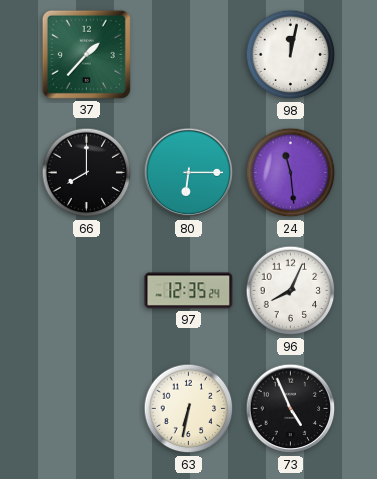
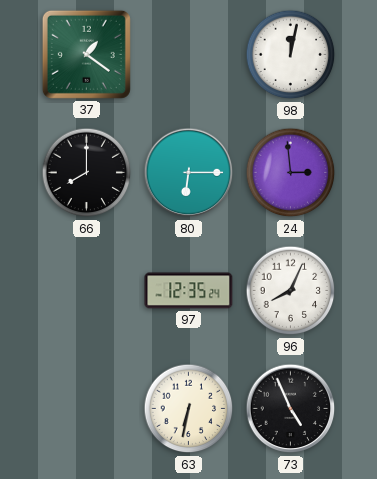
37: 1:37 -> 1:21 (86, 54)
24: 11:29 -> 2:59 (291, 173)
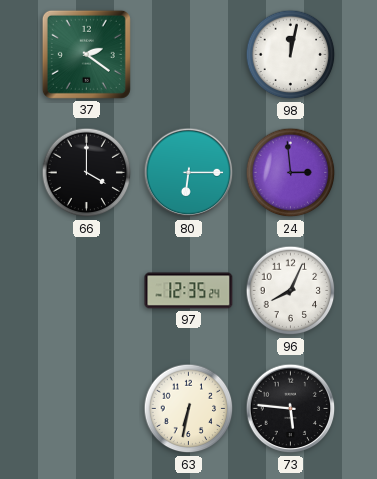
37: 1:21 -> 2:21 (86, 54)
66: 8:00 -> 4:00 (87, 173)
73: 4:56 -> 5:46 (291, 409)
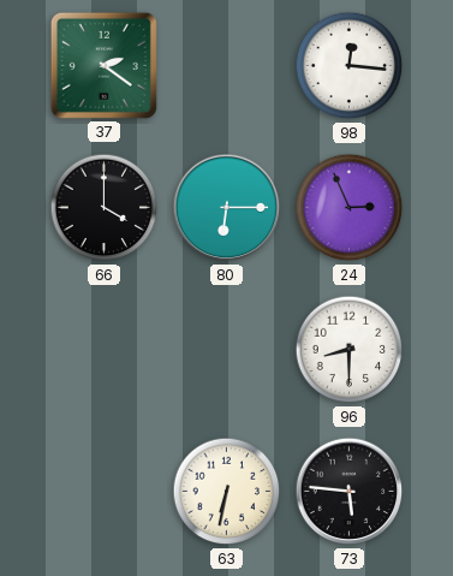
98: 12:02 -> 12:16 (350, 66)
24: 2:59 -> 2:56 (350, 208)
97: 12:35 -> none (189, 291)
96: 8:04 -> 8:30 (350, 350)
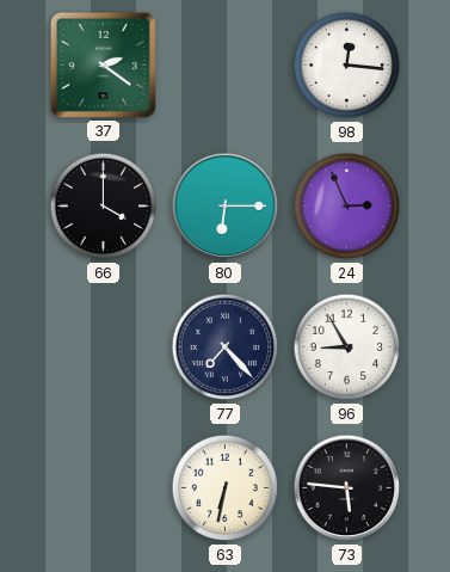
77: none -> 7:23 (226, 347)
96: 8:30 -> 8:55 (347, 347)
